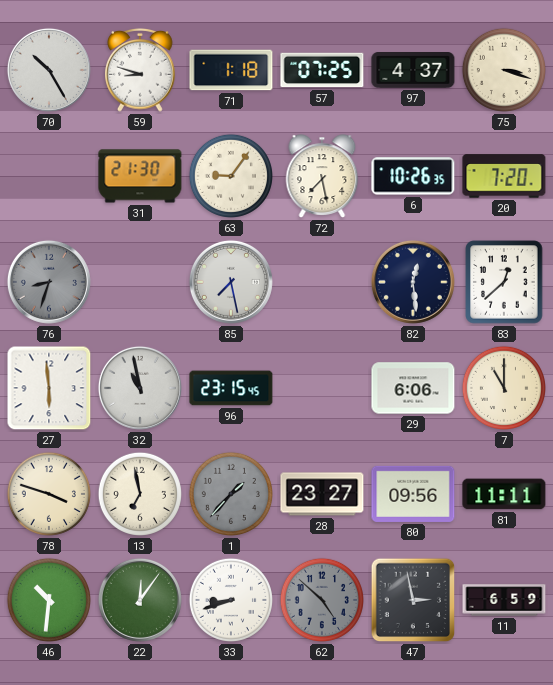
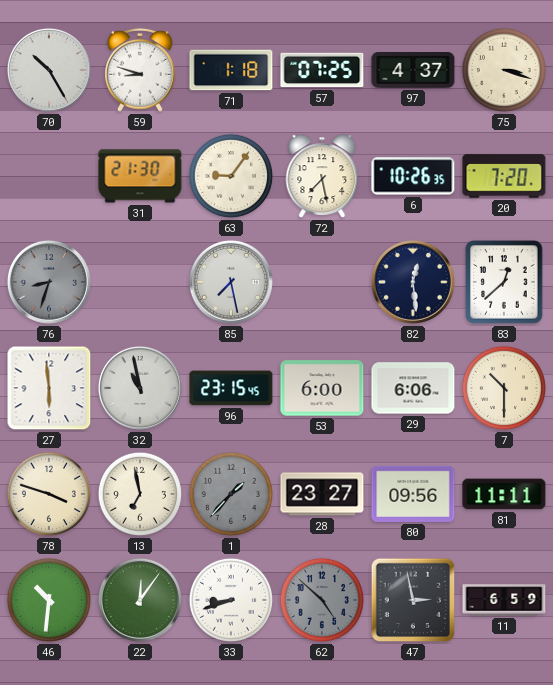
53: none -> 6:00 (322, 388)
7: 11:00 -> 10:30 (504, 388)
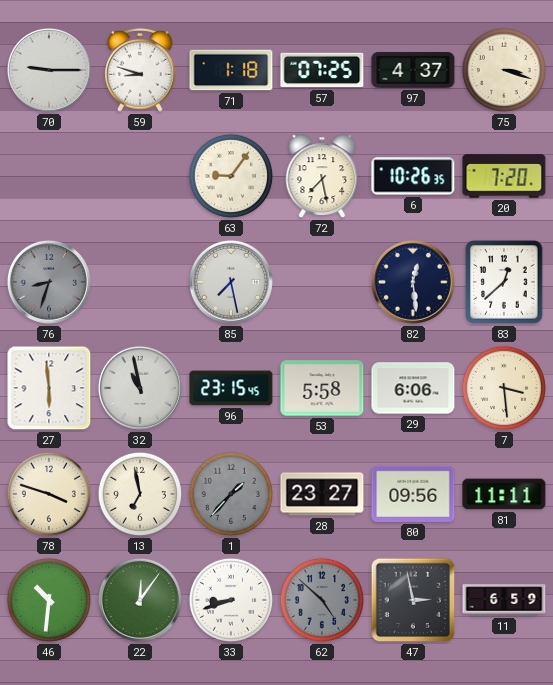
70: 10:25 -> 9:15 (49, 70)
31: 21:30 -> none (140, 176)
53: 6:00 -> 5:58 (322, 388)
7: 10:30 -> 3:29 (504, 388)
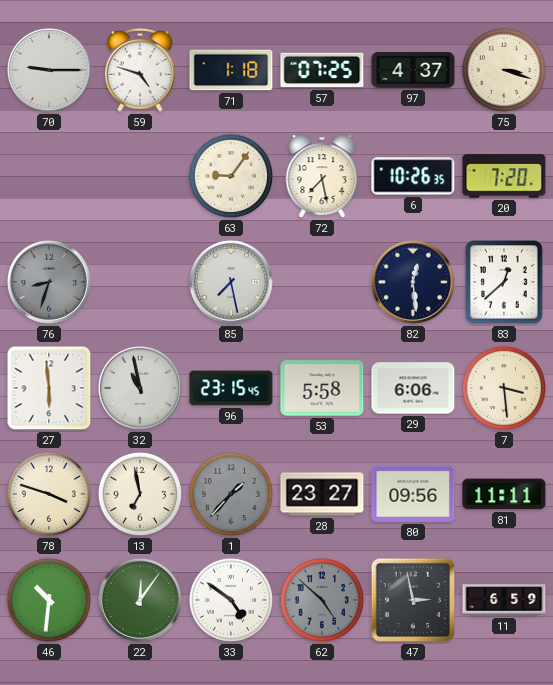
59: 8:48 -> 4:48 (141, 70)
33: 8:42 -> 4:51 (231, 600)
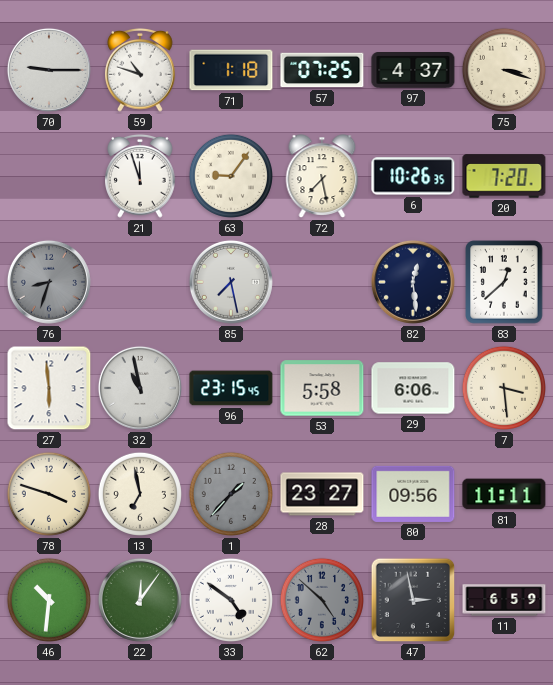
59: 4:48 -> 10:48 (141, 70)
21: none -> 11:57 (141, 176)
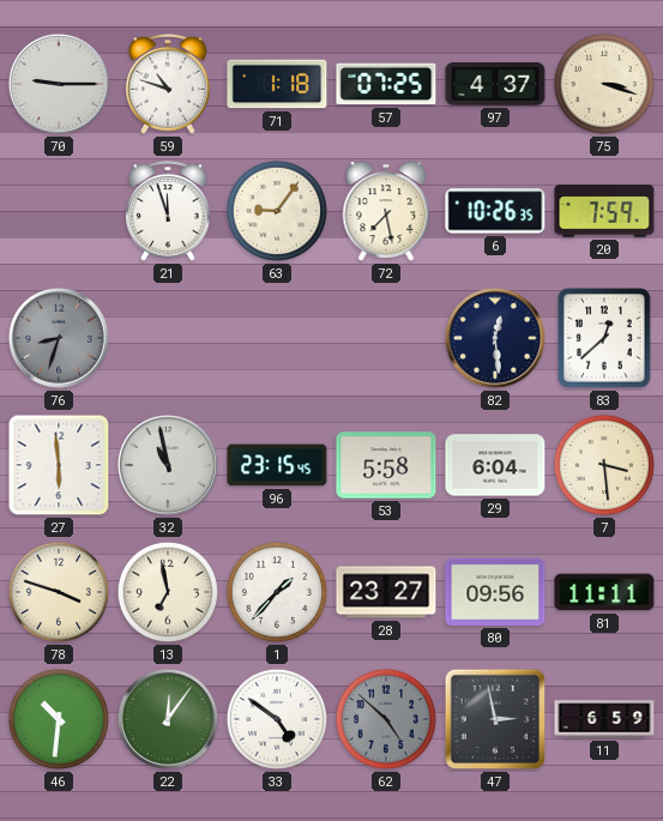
20: 7:20 -> 7:59 (604, 211)
85: 7:28 -> none (231, 282)
29: 6:06 -> 6:04 (495, 465)
1 dial: grey -> white (277, 592)
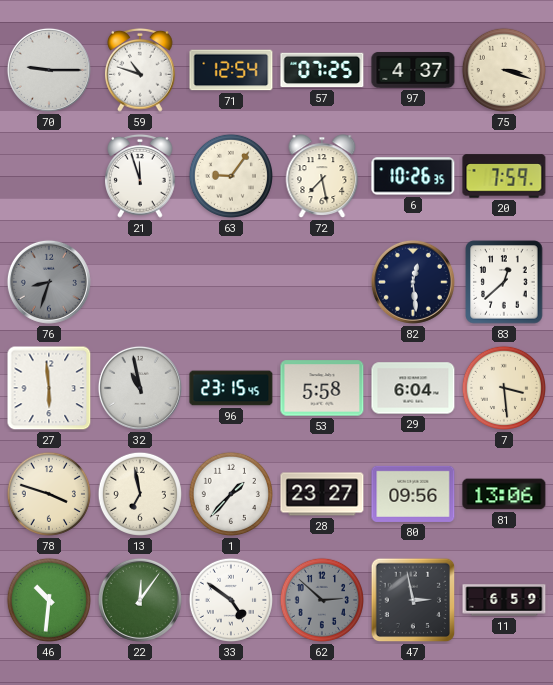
71: 1:18 -> 12:54 (231, 70)
81: 11:11 -> 13:06 (504, 494)
62: 4:52 -> 2:52 (322, 600)
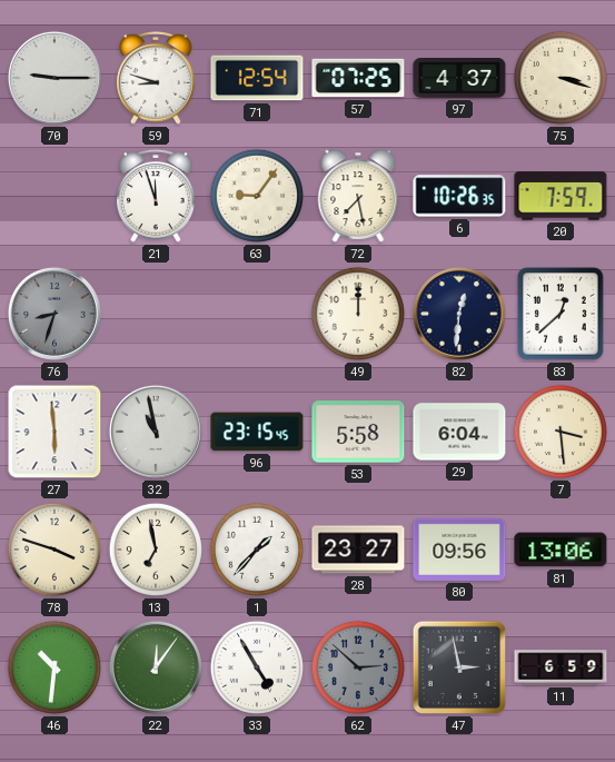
59: 10:48 -> 8:48 (157, 78)
49: none -> 12:00 (358, 314)
82: 12:29 -> 12:31 (459, 314)
33: 4:51 -> 4:55 (257, 667)
